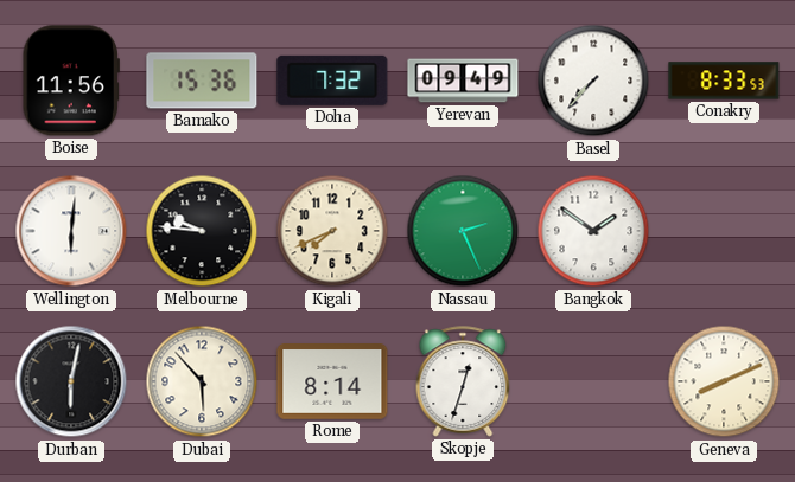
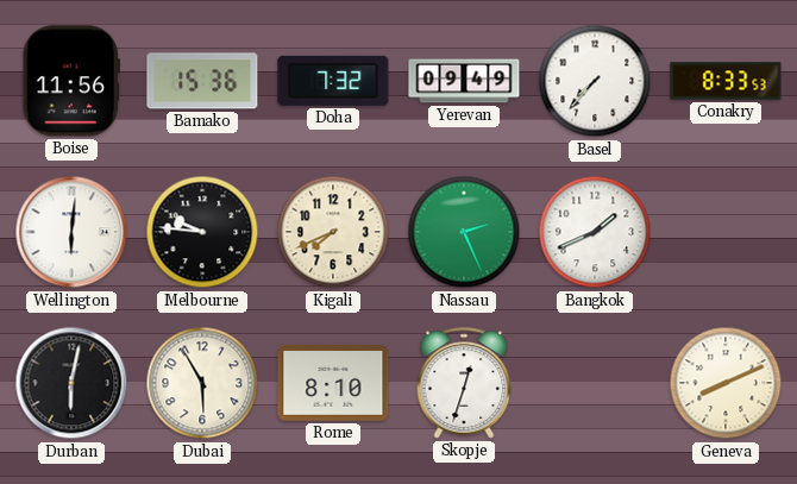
Bangkok: 1:51 -> 1:41 (595, 232)
Dubai: 5:53 -> 5:55 (202, 383)
Rome: 8:14 -> 8:10 (333, 384)
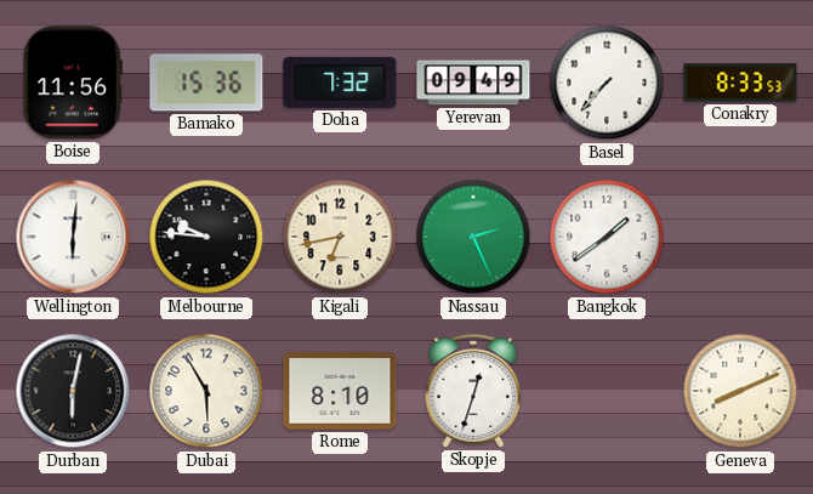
Kigali: 7:41 -> 6:43 (340, 237)
Bangkok: 1:41 -> 1:39 (607, 237)
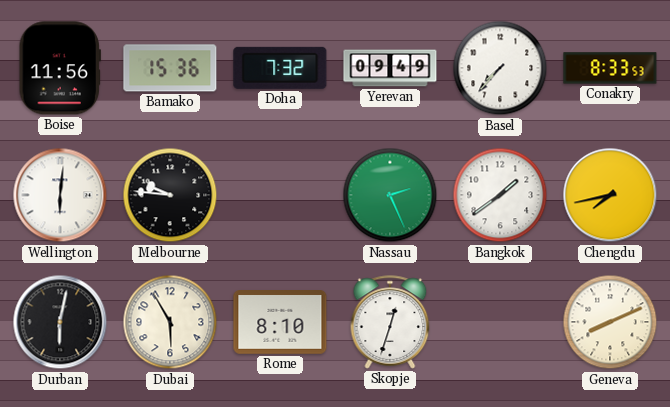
Kigali: 6:43 -> none (340, 237)
Chengdu: none -> 7:43 (610, 195)
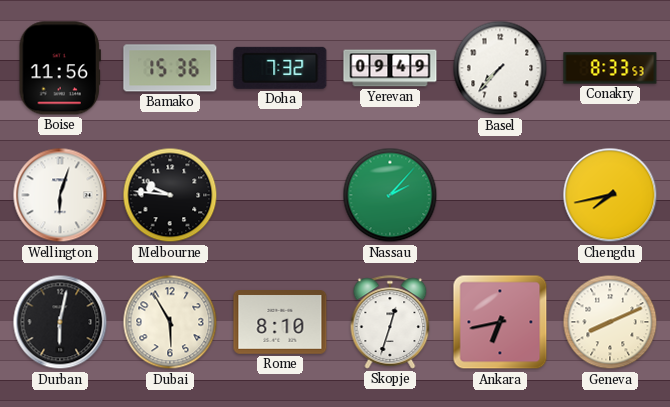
Wellington: 6:01 -> 6:03 (60, 195)
Nassau: 2:26 -> 2:07 (390, 195)
Bangkok: 1:39 -> none (500, 195)
Ankara: none -> 6:43 (500, 322)
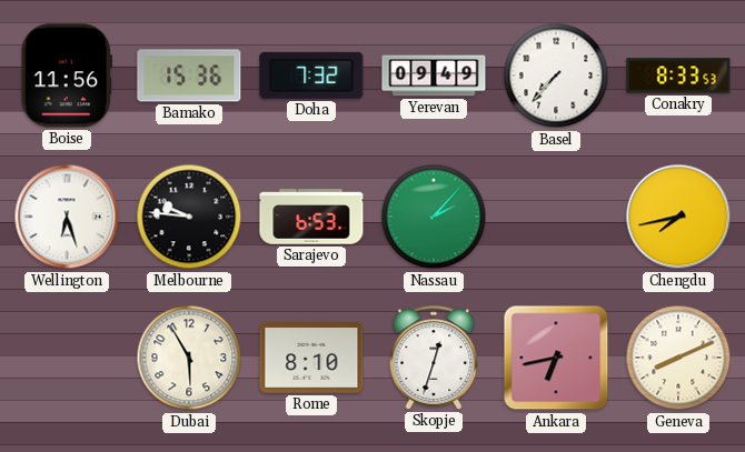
Wellington: 6:03 -> 6:27 (67, 217)
Sarajevo: none -> 6:53 (311, 217)
Durban: 6:02 -> none (60, 322)
